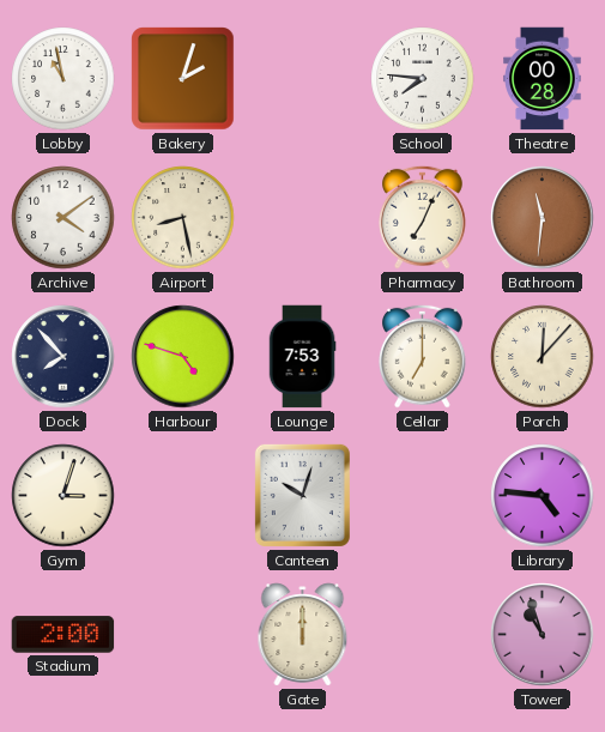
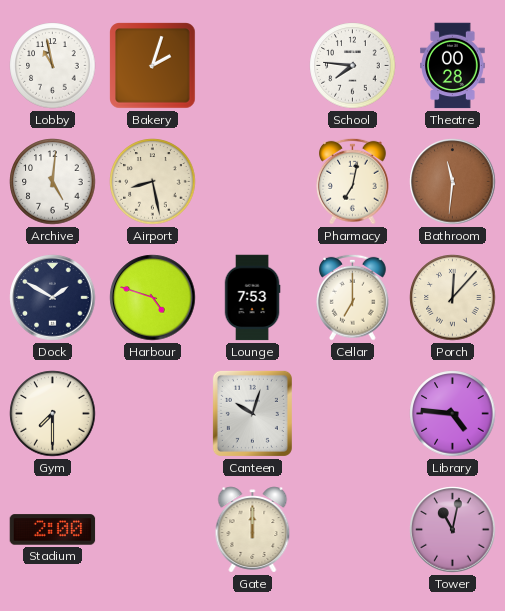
Archive: 4:09 -> 5:01 (53, 182)
Pharmacy: 7:04 -> 7:02 (353, 181)
Dock: 7:53 -> 1:50 (53, 298)
Gym: 3:03 -> 7:30 (53, 414)
Tower: 10:57 -> 11:02 (453, 530)
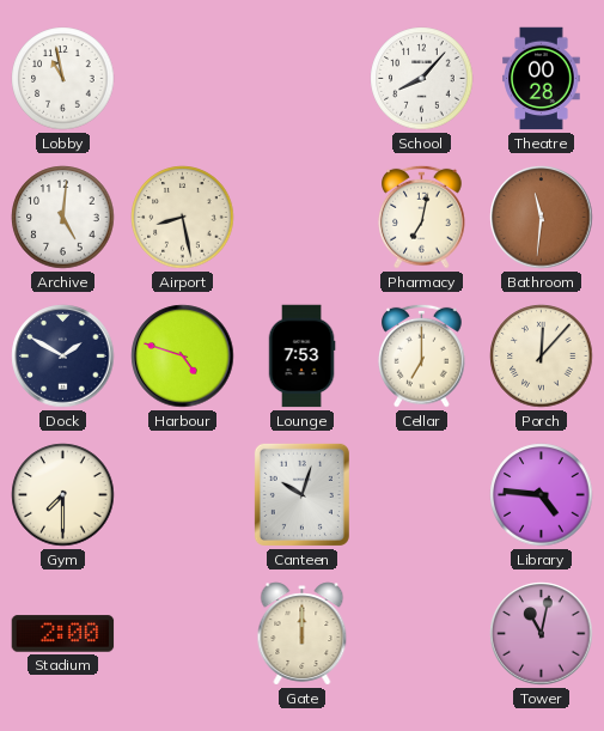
Bakery: 2:03 -> none (153, 66)
School: 7:46 -> 8:07 (422, 79)
